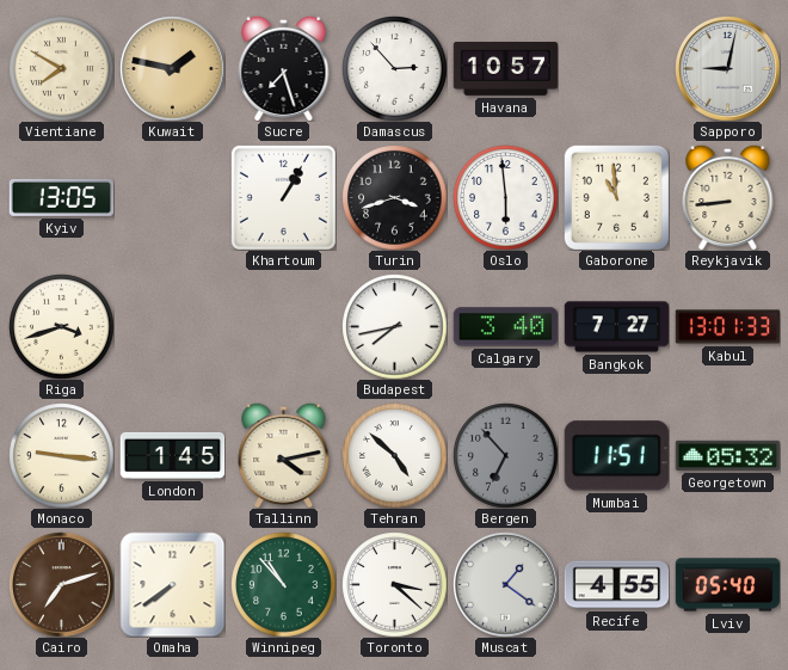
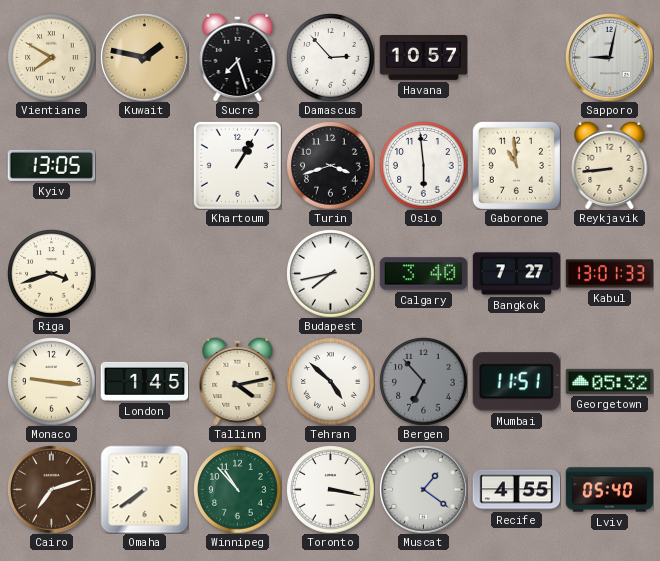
Toronto: 3:22 -> 3:17 (330, 489)
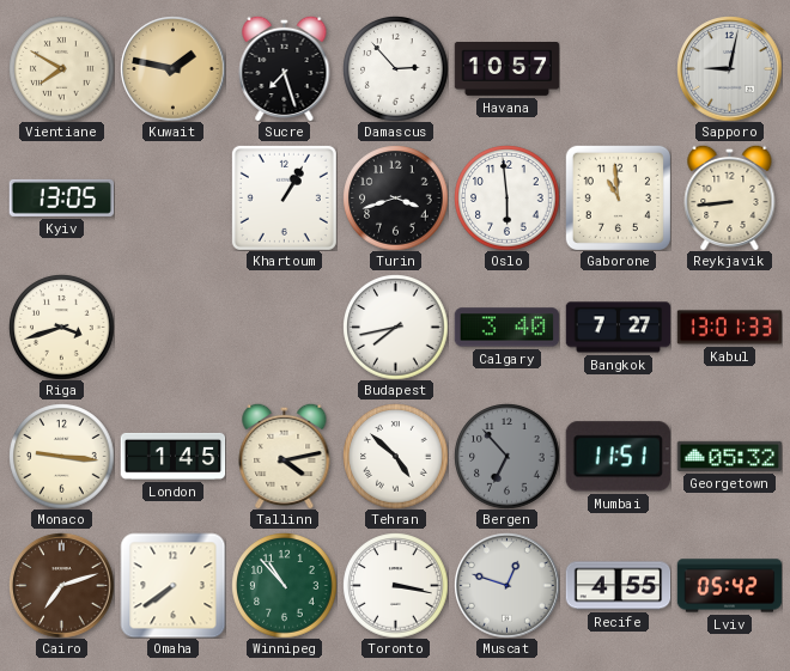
Muscat: 1:21 -> 12:48 (506, 585)
Lviv: 05:40 -> 05:42 (729, 586)
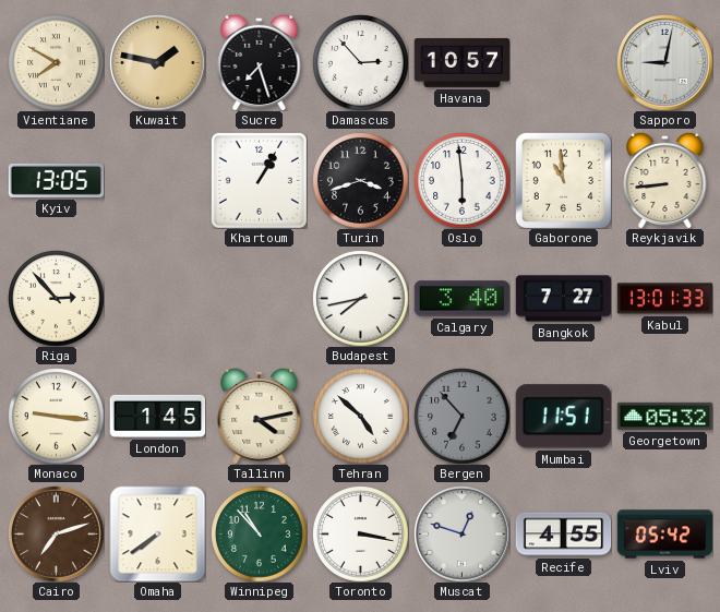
Riga: 3:42 -> 2:53 (56, 298)
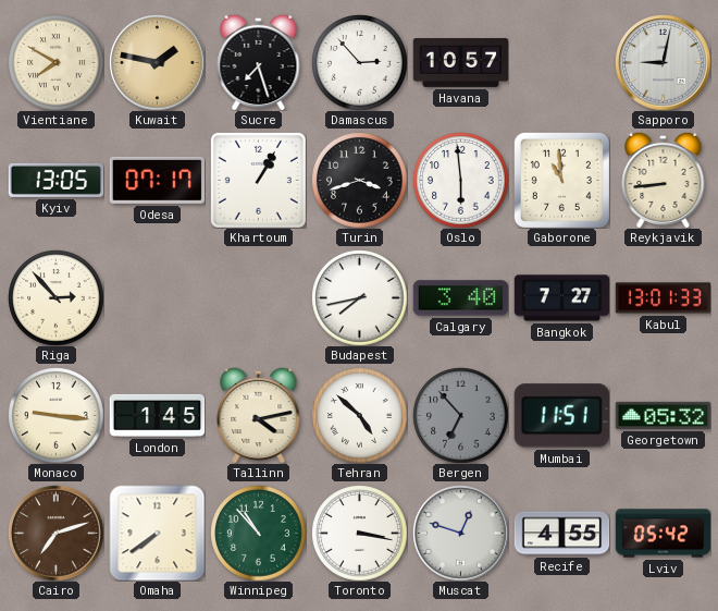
Odesa: none -> 07:17 (157, 180)
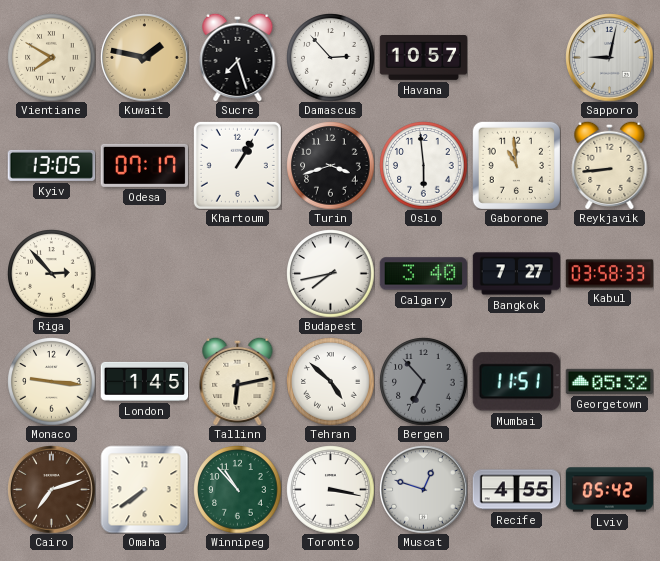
Kabul: 13:01 -> 03:58 (609, 274)
Tallinn: 4:13 -> 6:13 (238, 381)
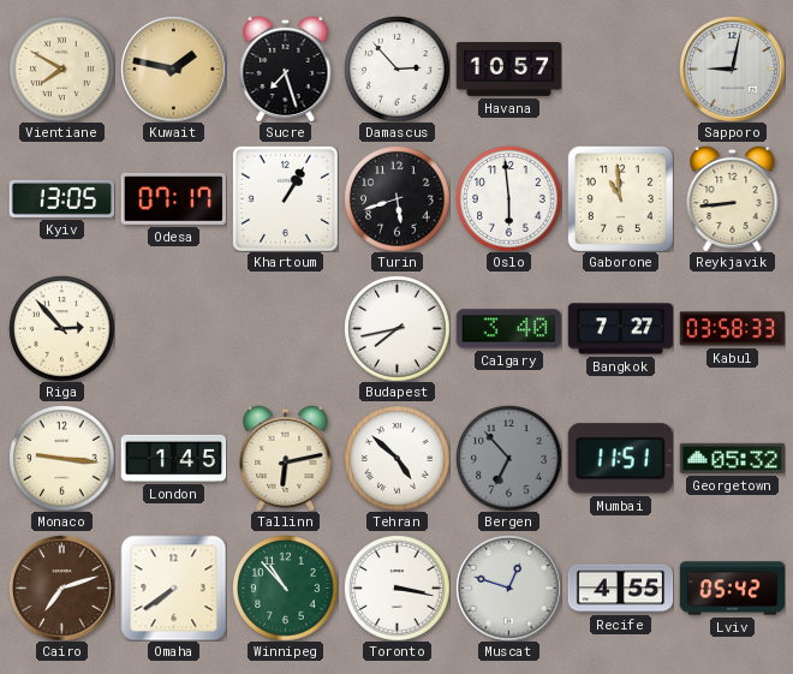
Turin: 3:42 -> 5:42 (396, 198)
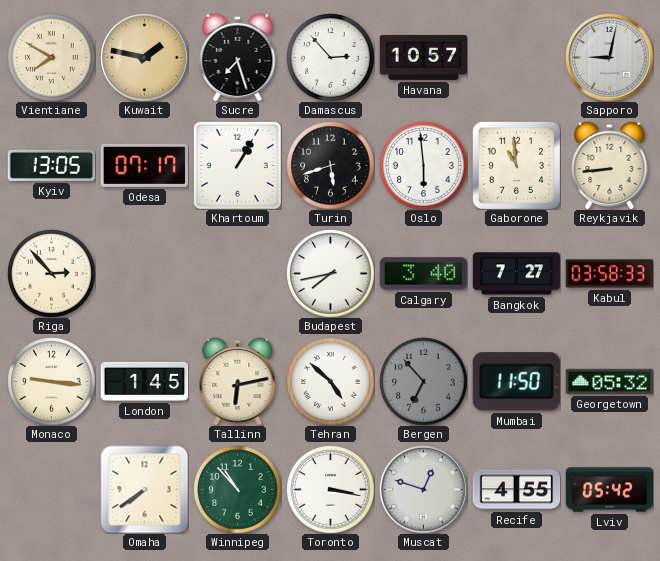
Mumbai: 11:51 -> 11:50 (516, 382)
Cairo: 7:12 -> none (61, 587)
